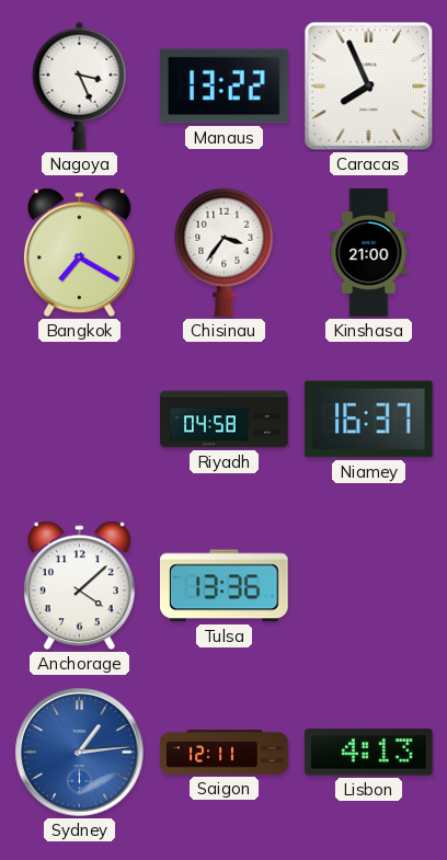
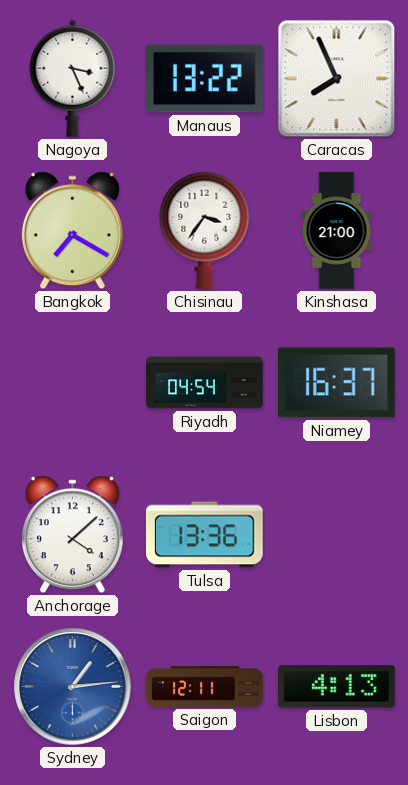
Riyadh: 04:58 -> 04:54 (205, 383)
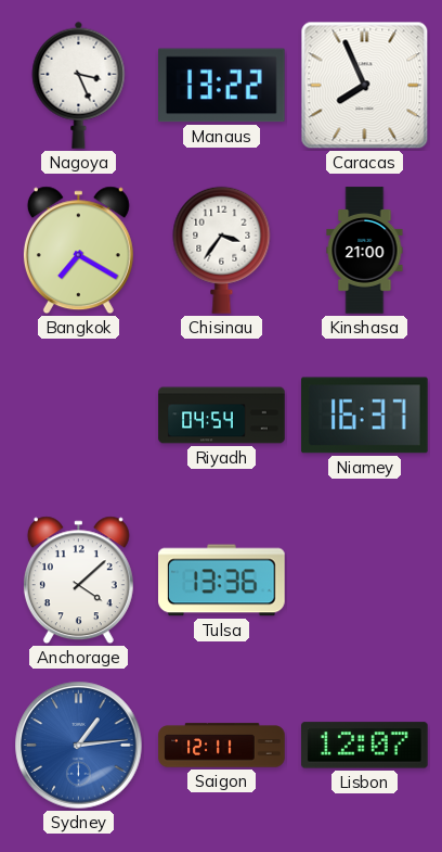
Lisbon: 4:13 -> 12:07 (365, 746)
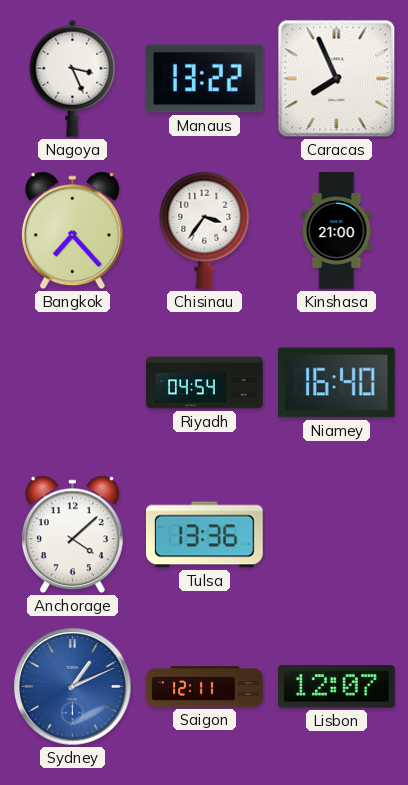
Bangkok: 7:20 -> 7:23 (72, 231)
Niamey: 16:37 -> 16:40 (337, 383)
Sydney: 1:14 -> 1:11 (73, 687)
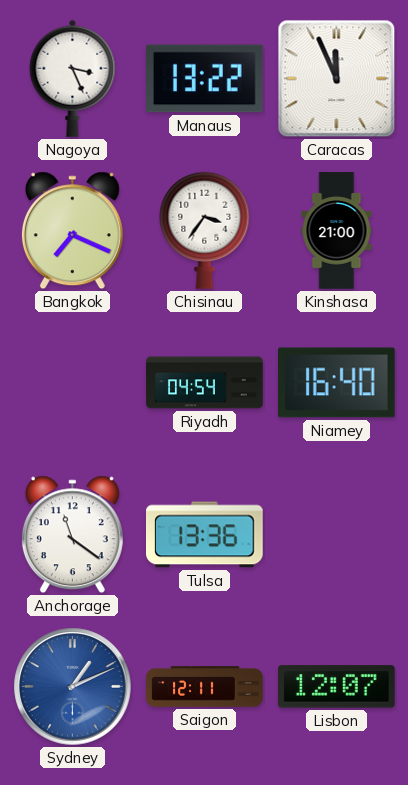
Caracas: 7:56 -> 11:56 (337, 79)
Bangkok: 7:23 -> 7:19 (72, 231)
Anchorage: 4:08 -> 11:21 (72, 535)
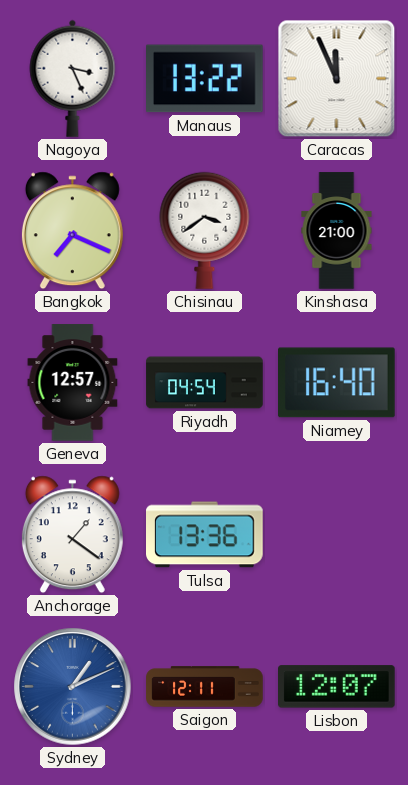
Chisinau: 3:36 -> 3:39 (205, 230)
Geneva: none -> 12:57 (73, 383)
Anchorage: 11:21 -> 1:21 (72, 535)
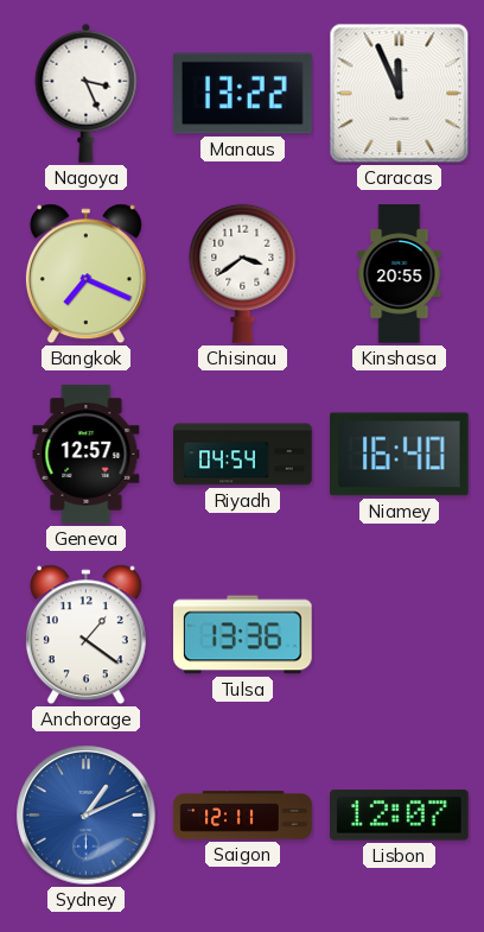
Kinshasa: 21:00 -> 20:55 (400, 274)
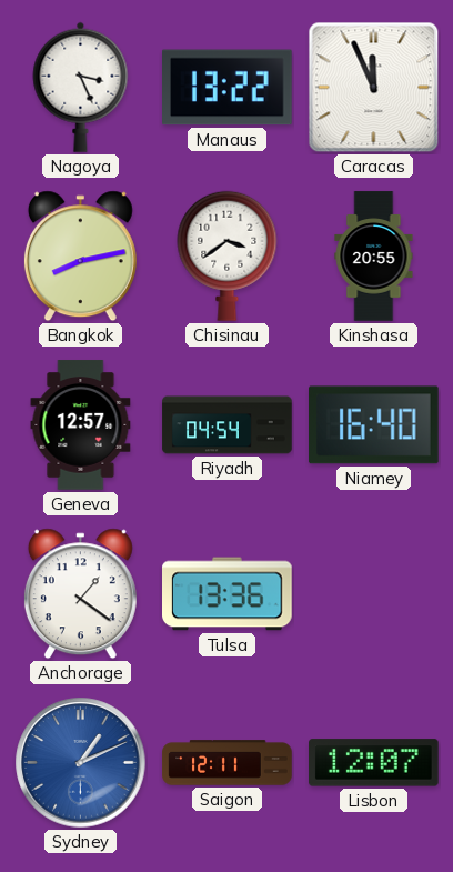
Bangkok: 7:19 -> 8:13 (80, 257)
